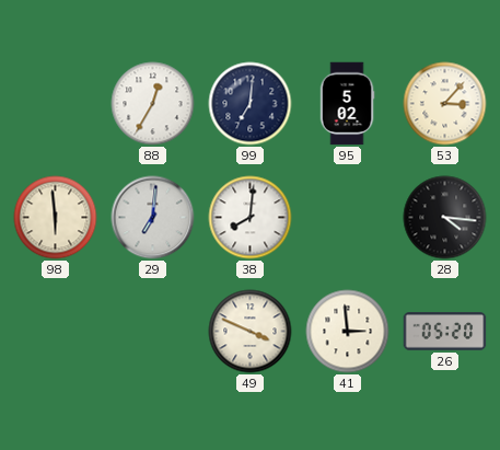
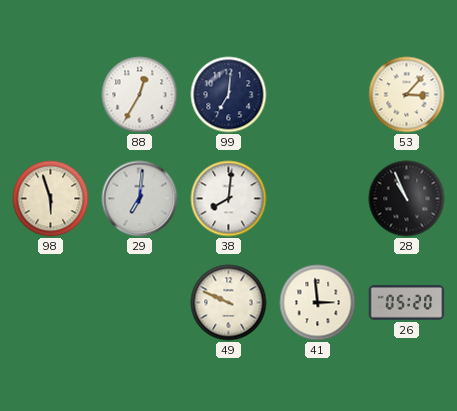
95: 5:02 -> none (347, 104)
98: 5:59 -> 5:57 (51, 199)
28: 4:16 -> 10:56 (407, 199)
49: 3:49 -> 9:49 (229, 303)
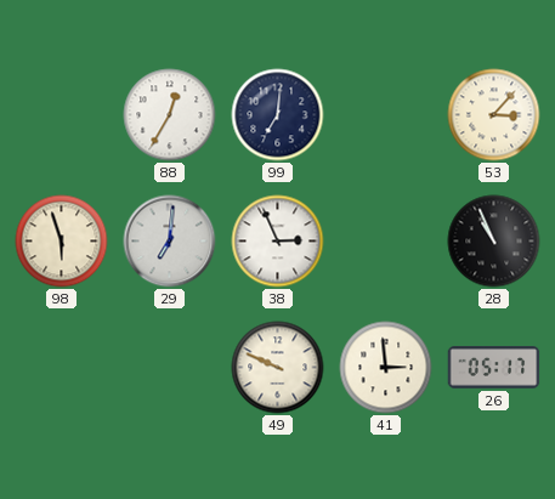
38: 8:01 -> 2:56 (278, 242)
26: 05:20 -> 05:17 (494, 368)
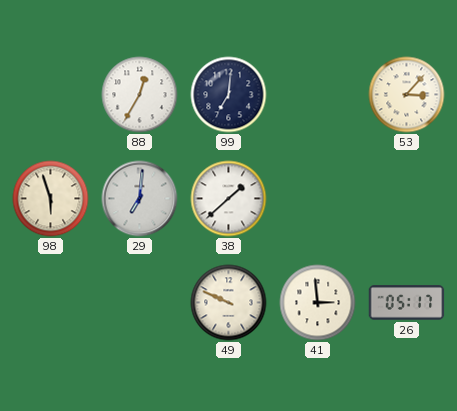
38: 2:56 -> 1:38 (229, 199)
28: 10:56 -> none (494, 242)
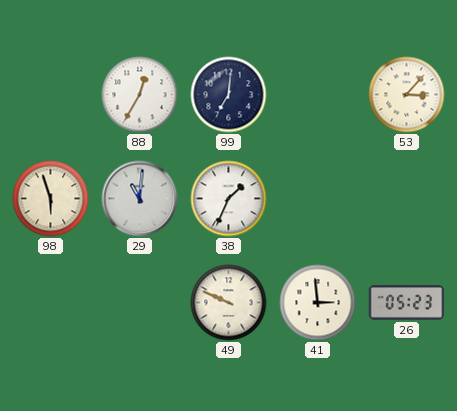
29: 7:01 -> 11:01 (140, 199)
38: 1:38 -> 1:34 (229, 199)
26: 05:17 -> 05:23 (407, 303)
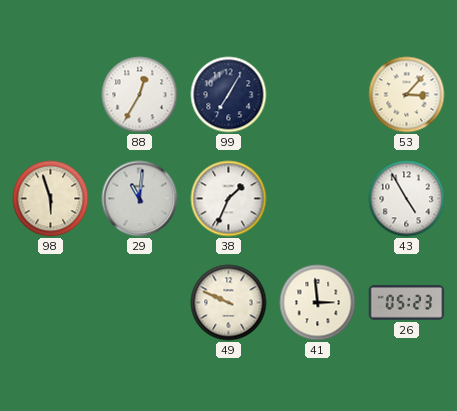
99: 7:01 -> 7:05 (229, 95)
43: none -> 4:55 (407, 199)
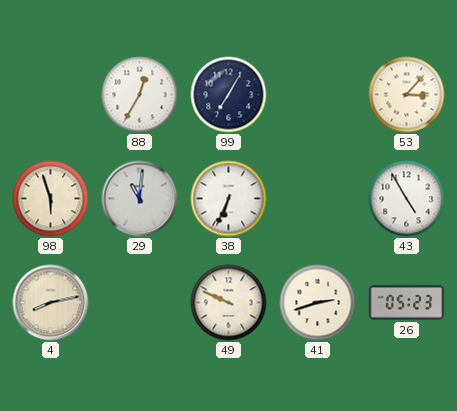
38: 1:34 -> 6:34 (229, 199)
4: none -> 8:13 (51, 303)
41: 2:59 -> 2:42 (318, 303)
